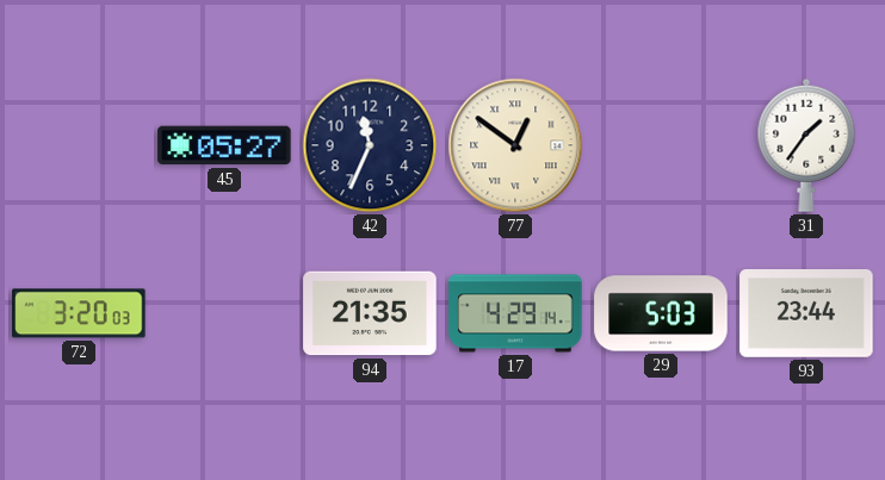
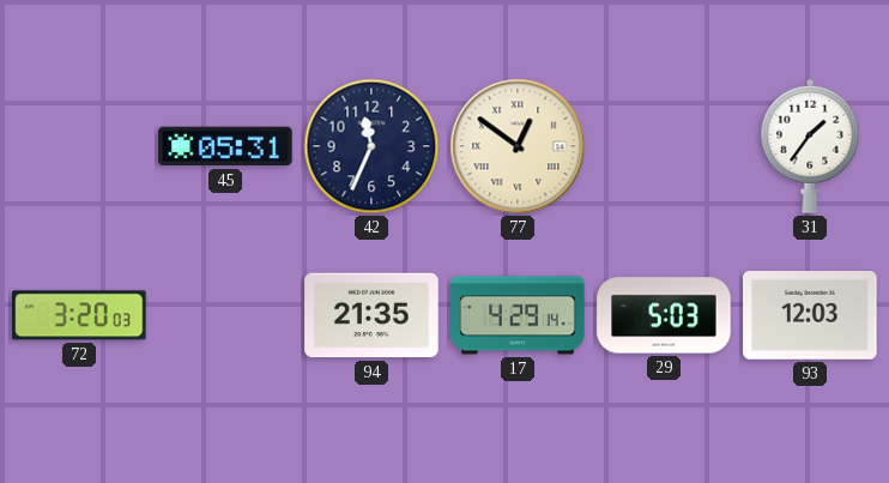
45: 05:27 -> 05:31 (225, 146)
93: 23:44 -> 12:03 (810, 316)
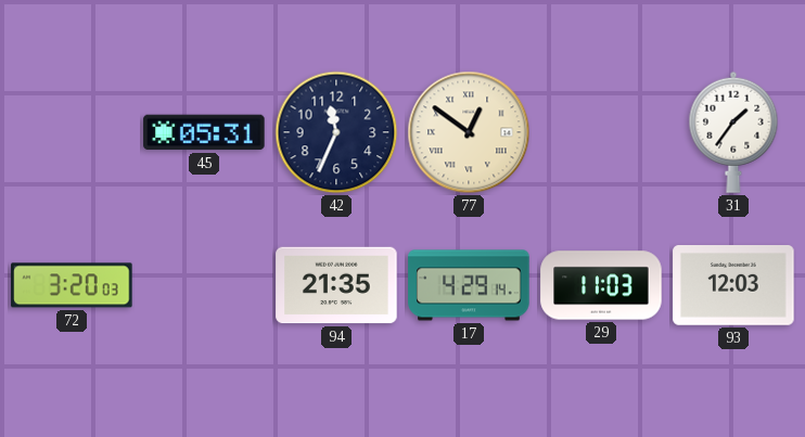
29: 5:03 -> 11:03 (601, 285)
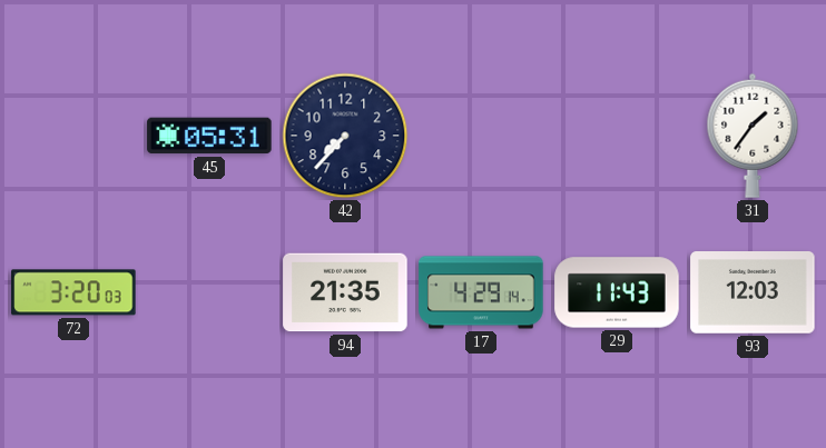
42: 11:34 -> 7:37 (345, 136)
77: 12:51 -> none (469, 132)
29: 11:03 -> 11:43 (617, 292)
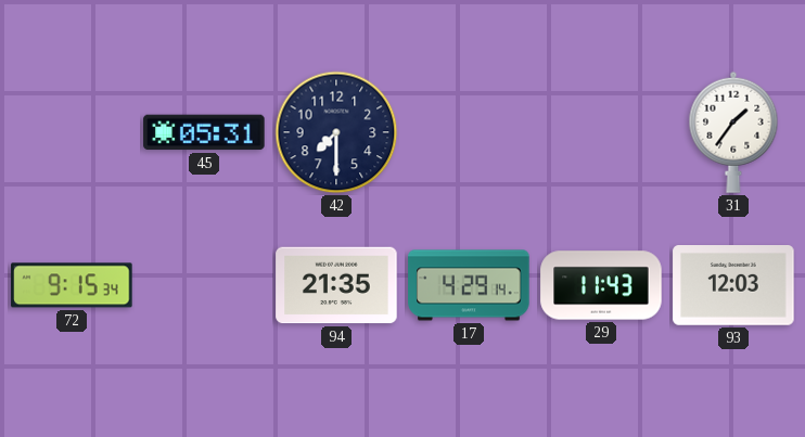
42: 7:37 -> 7:30 (336, 132)
72: 3:20 -> 9:15 (72, 285)
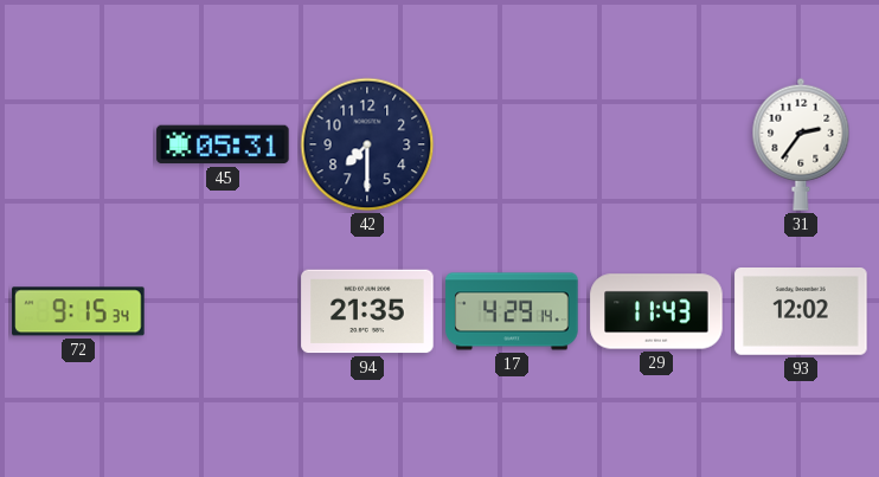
31: 1:36 -> 2:36 (801, 144)
93: 12:03 -> 12:02 (801, 312)
